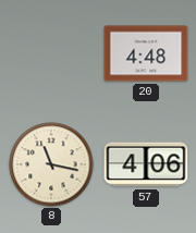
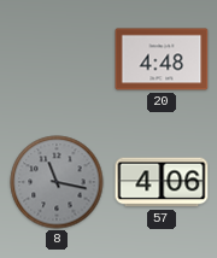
8 dial: cream -> grey (57, 182)
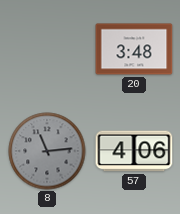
20: 4:48 -> 3:48 (134, 49)
8: 11:17 -> 11:14 (47, 151)
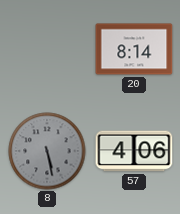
20: 3:48 -> 8:14 (134, 49)
8: 11:14 -> 5:28 (47, 151)
